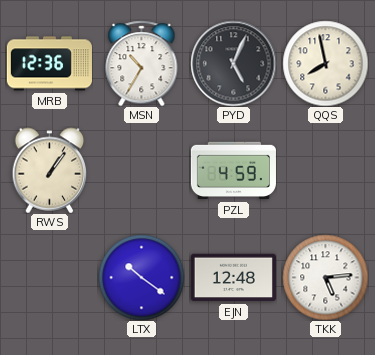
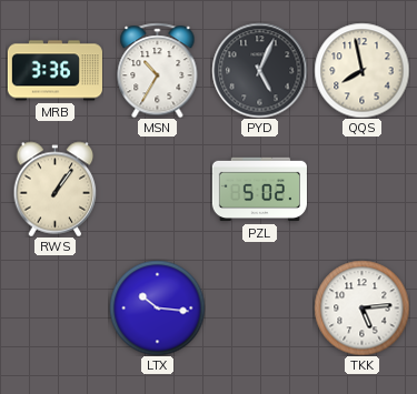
MRB: 12:36 -> 3:36 (54, 71)
PZL: 4:59 -> 5:02 (259, 190)
LTX: 10:21 -> 10:16 (157, 307)
EJN: 12:48 -> none (233, 278)
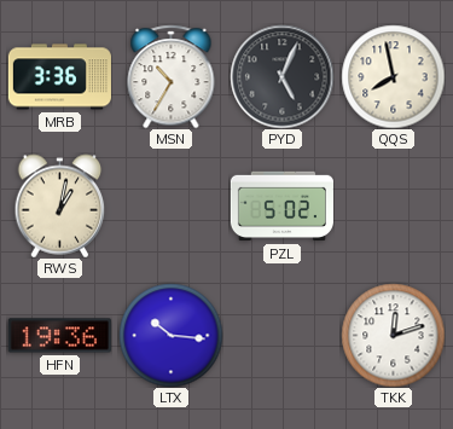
RWS: 1:06 -> 1:02 (60, 205)
HFN: none -> 19:36 (59, 336)
TKK: 5:14 -> 12:12 (393, 335)
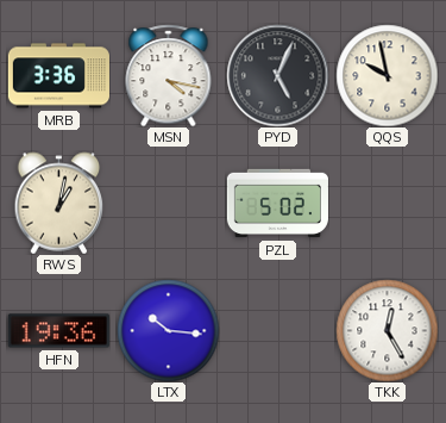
MSN: 10:35 -> 4:17 (169, 75)
QQS: 7:58 -> 9:58 (387, 75)
TKK: 12:12 -> 12:25 (387, 330)
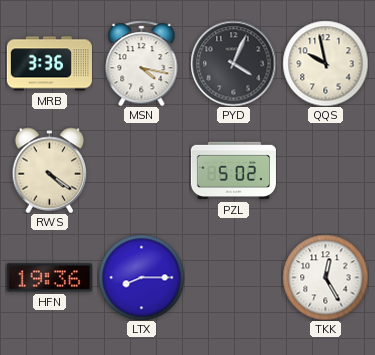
PYD: 5:04 -> 4:04 (233, 63)
RWS: 1:02 -> 4:21 (50, 170)
LTX: 10:16 -> 8:15 (141, 277)
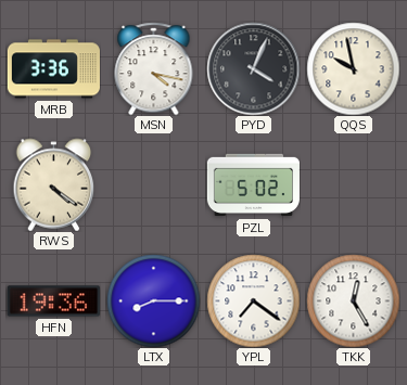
YPL: none -> 7:21 (253, 300)
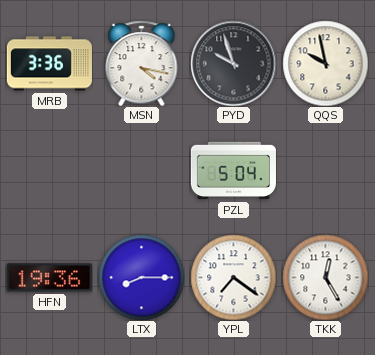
PYD: 4:04 -> 9:57 (233, 63)
RWS: 4:21 -> none (54, 184)
PZL: 5:02 -> 5:04 (233, 171)
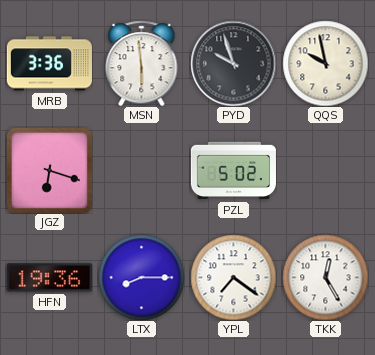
MSN: 4:17 -> 5:59 (142, 63)
JGZ: none -> 6:18 (49, 170)
PZL: 5:04 -> 5:02 (233, 171)
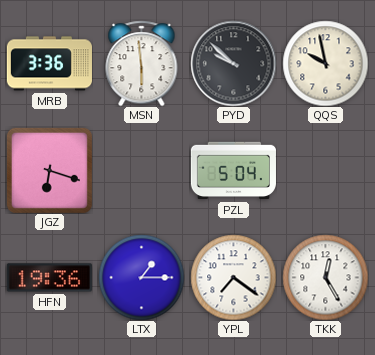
PYD: 9:57 -> 9:52 (233, 63)
PZL: 5:02 -> 5:04 (233, 171)
LTX: 8:15 -> 1:15 (141, 277)
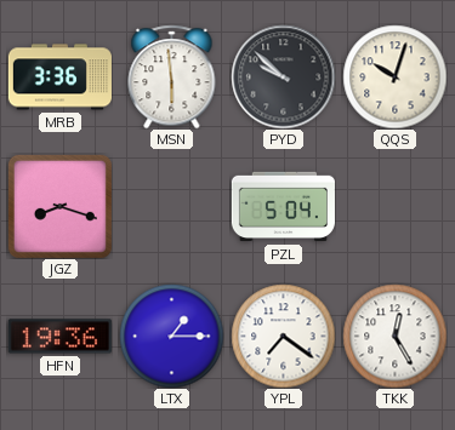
QQS: 9:58 -> 10:03 (394, 76)
JGZ: 6:18 -> 8:18 (59, 206)
